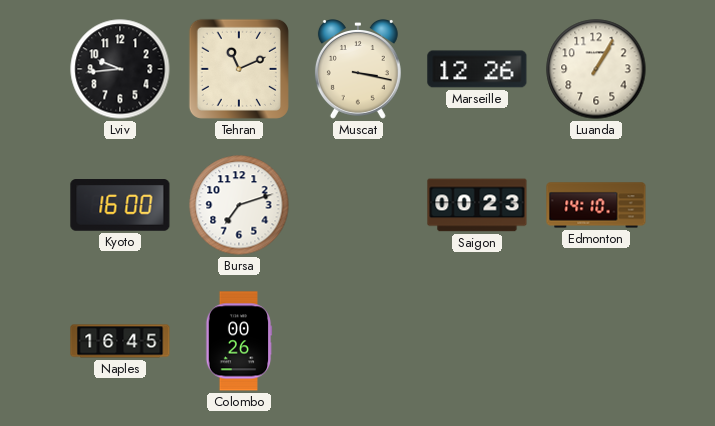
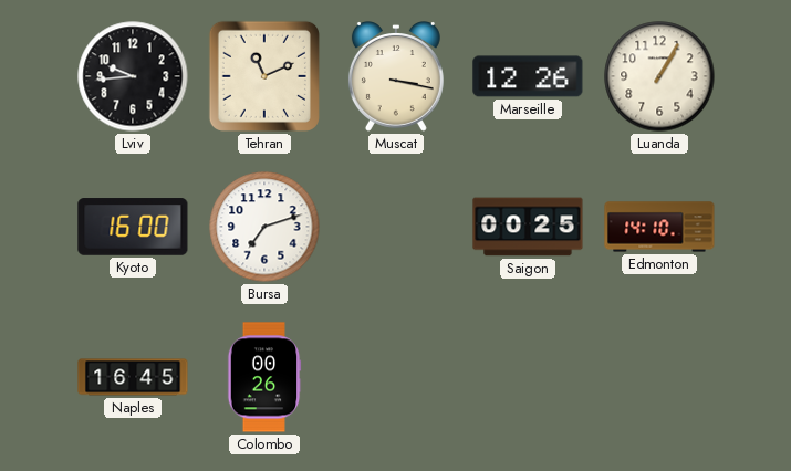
Saigon: 00:23 -> 00:25 (528, 227)
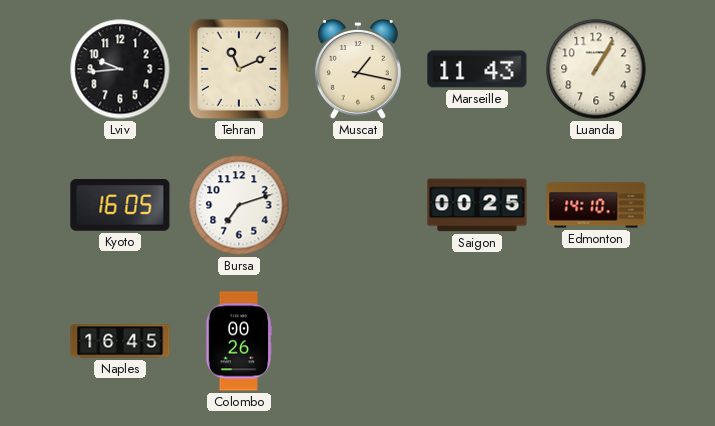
Muscat: 3:17 -> 1:17 (358, 70)
Marseille: 12:26 -> 11:43 (477, 69)
Kyoto: 16:00 -> 16:05 (120, 205)
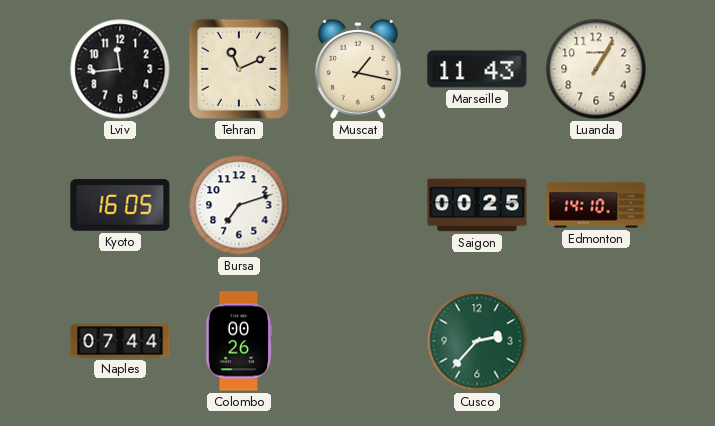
Lviv: 9:44 -> 11:44 (120, 69)
Naples: 16:45 -> 07:44 (120, 341)
Cusco: none -> 2:37 (477, 341)
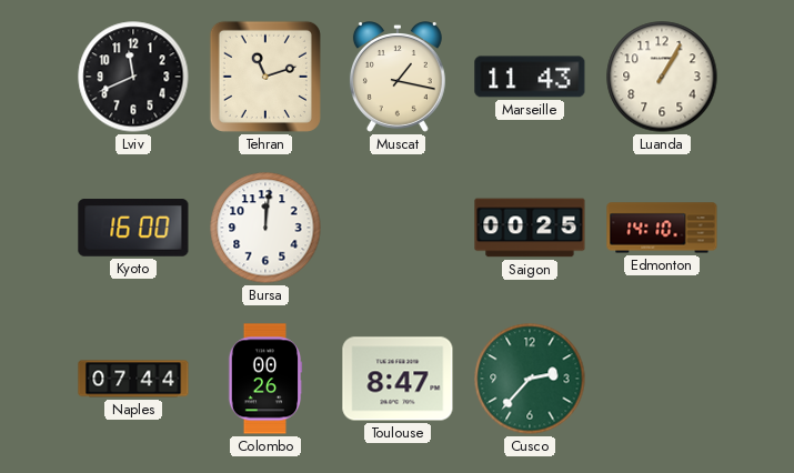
Lviv: 11:44 -> 11:41 (133, 77)
Tehran: 11:11 -> 11:12 (265, 77)
Kyoto: 16:05 -> 16:00 (133, 228)
Bursa: 7:12 -> 12:01 (265, 228)
Toulouse: none -> 8:47 (398, 379)
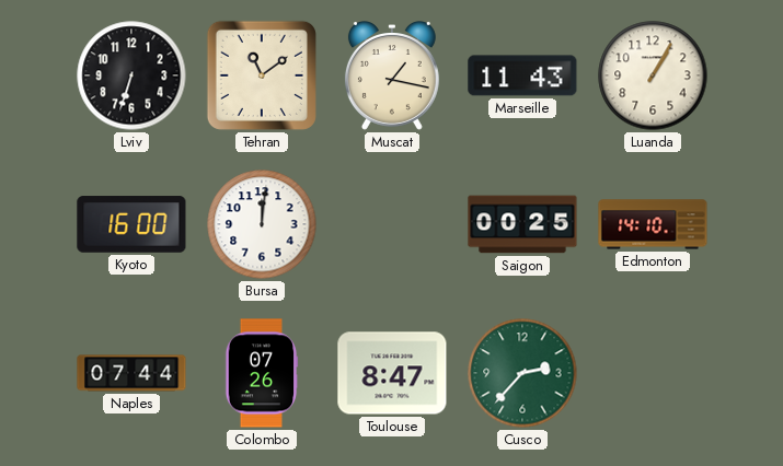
Lviv: 11:41 -> 6:33 (131, 75)
Tehran: 11:12 -> 11:09 (262, 75)
Colombo: 00:26 -> 07:26 (262, 373)
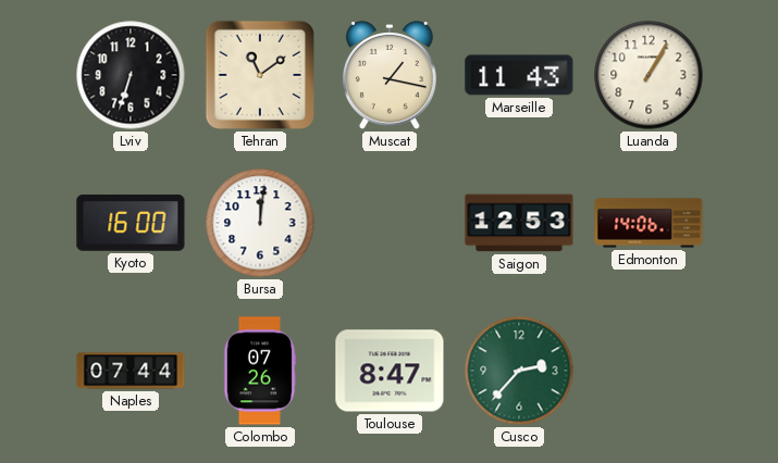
Saigon: 00:25 -> 12:53 (519, 223)
Edmonton: 14:10 -> 14:06 (649, 223)
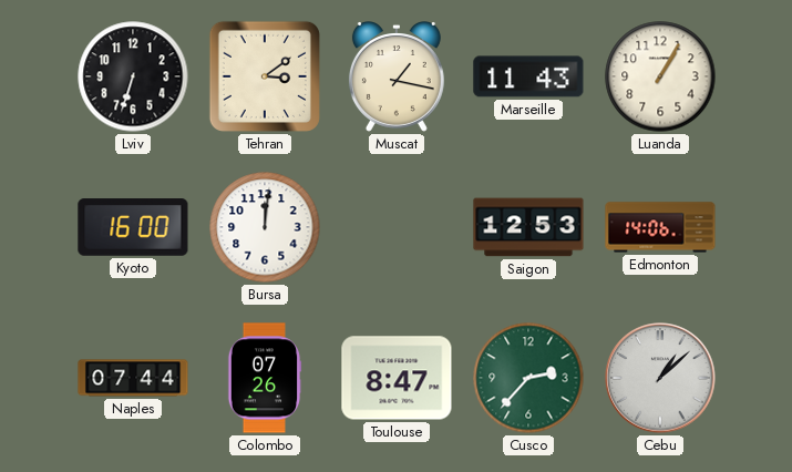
Tehran: 11:09 -> 3:09 (265, 76)
Cebu: none -> 1:08 (660, 378)
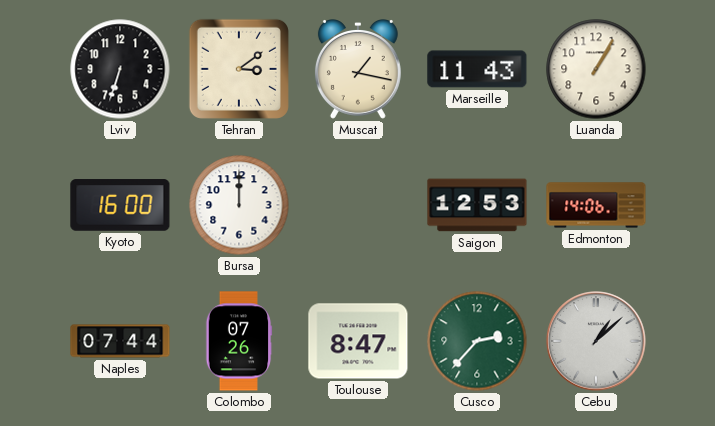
Bursa: 12:01 -> 12:00 (239, 205)
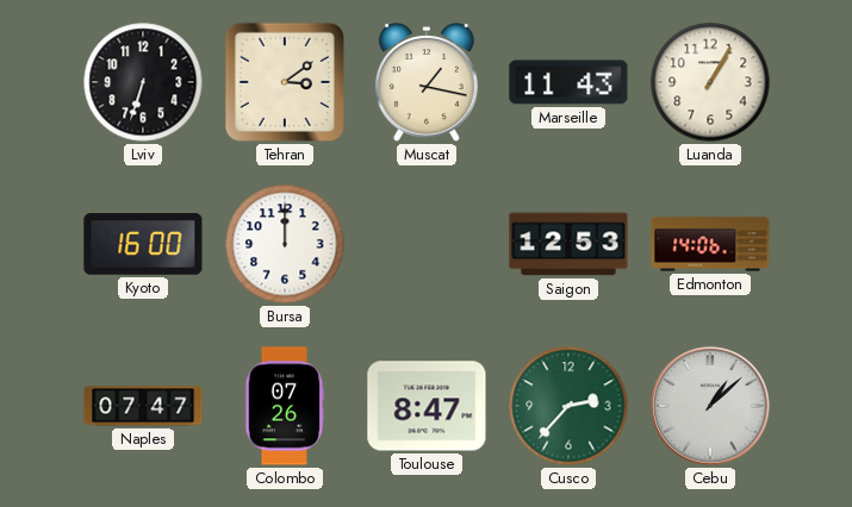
Naples: 07:44 -> 07:47 (143, 406)
